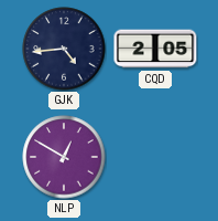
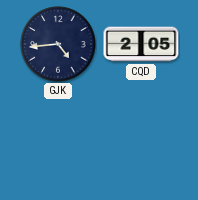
NLP: 12:50 -> none (64, 157)
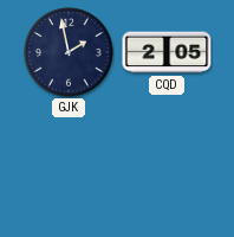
GJK: 4:44 -> 1:58 (69, 52)
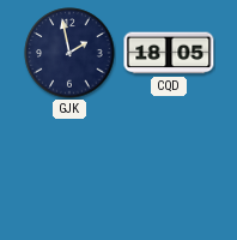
CQD: 2:05 -> 18:05 (169, 53)
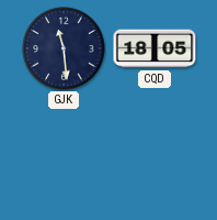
GJK: 1:58 -> 11:29 (64, 48)
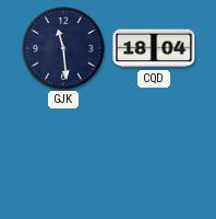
CQD: 18:05 -> 18:04 (154, 48)
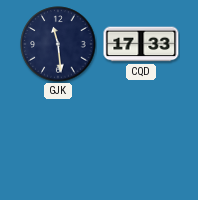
CQD: 18:04 -> 17:33 (141, 44)
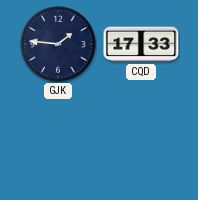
GJK: 11:29 -> 1:46 (58, 44)
